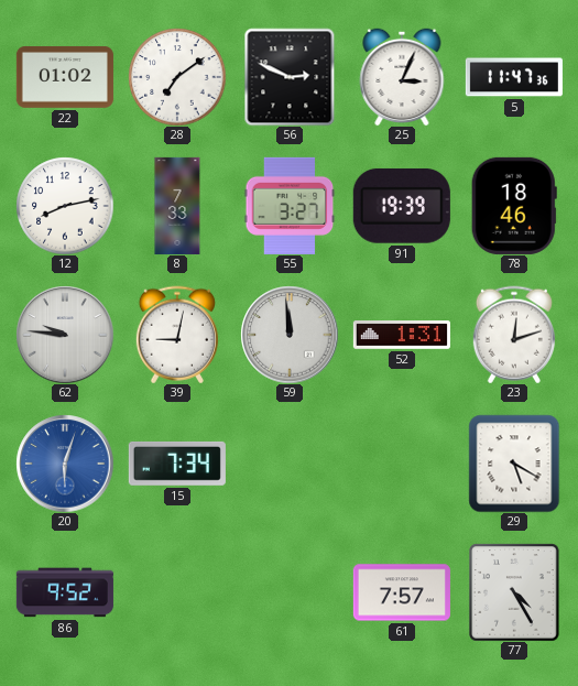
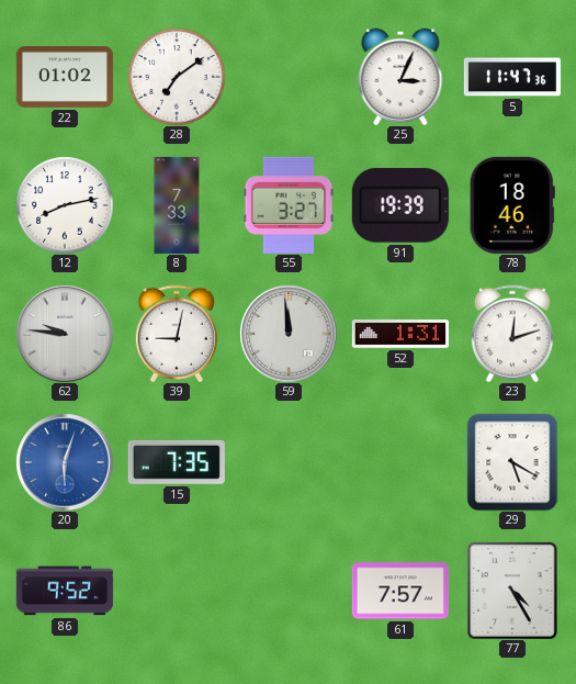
56: 2:49 -> none (290, 77)
15: 7:34 -> 7:35 (177, 462)
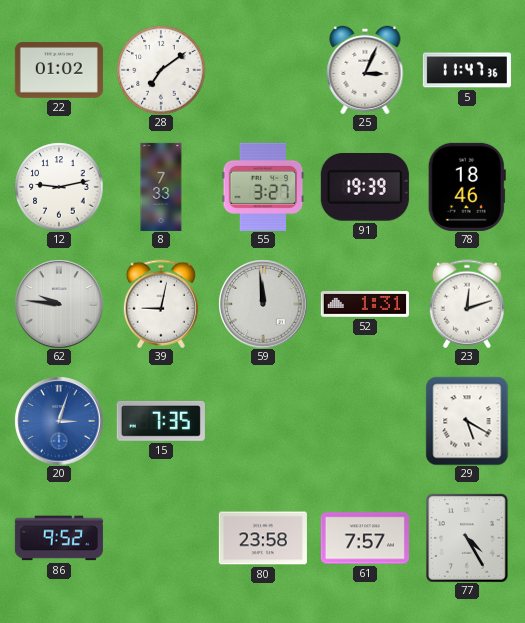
12: 8:13 -> 9:13 (59, 187)
20: 6:03 -> 3:03 (59, 421)
80: none -> 23:58 (263, 538)
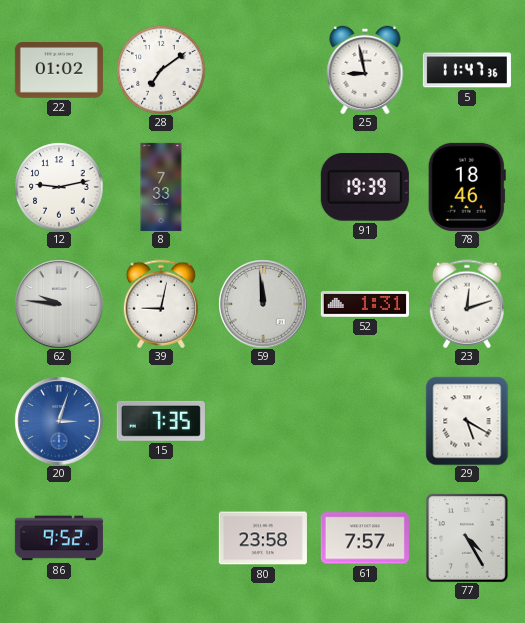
25: 3:04 -> 8:58 (365, 70)
55: 3:27 -> none (263, 187)
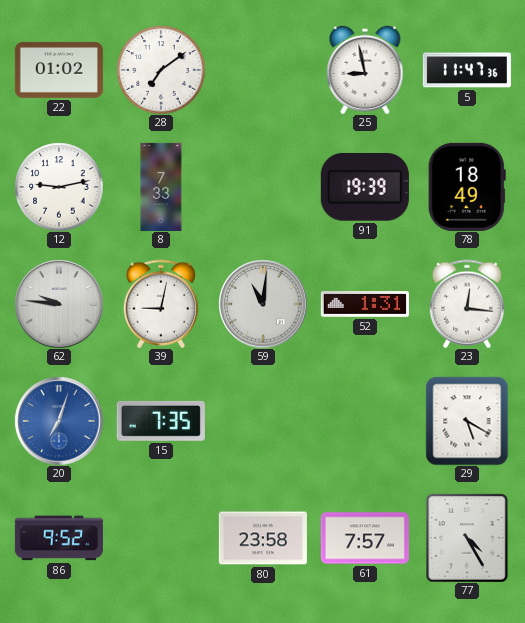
78: 18:46 -> 18:49 (467, 187)
59: 11:59 -> 11:01 (263, 304)
23: 12:12 -> 12:16 (467, 304)
20: 3:03 -> 7:03 (59, 421)
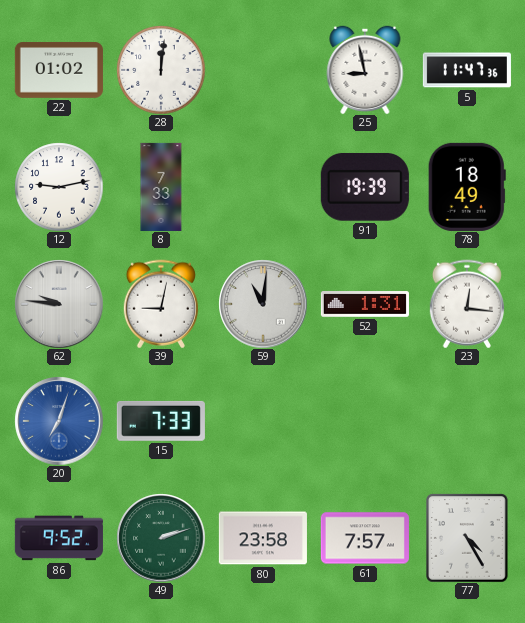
28: 7:09 -> 12:01 (161, 70)
15: 7:35 -> 7:33 (161, 421)
29: 5:20 -> none (467, 421)
49: none -> 2:12 (161, 538)
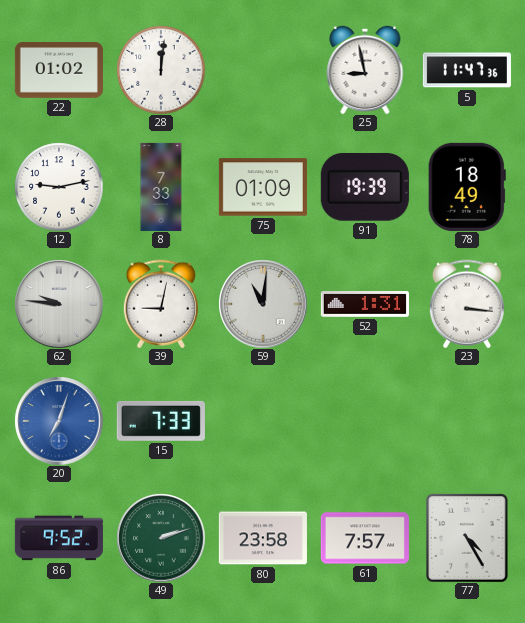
75: none -> 01:09 (263, 187)
23: 12:16 -> 3:16 (467, 304)
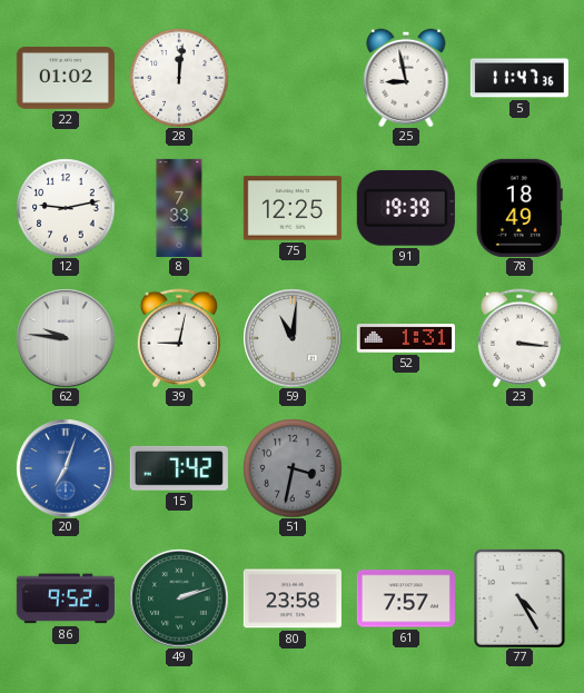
75: 01:09 -> 12:25 (293, 208)
15: 7:33 -> 7:42 (179, 468)
51: none -> 3:32 (293, 468)
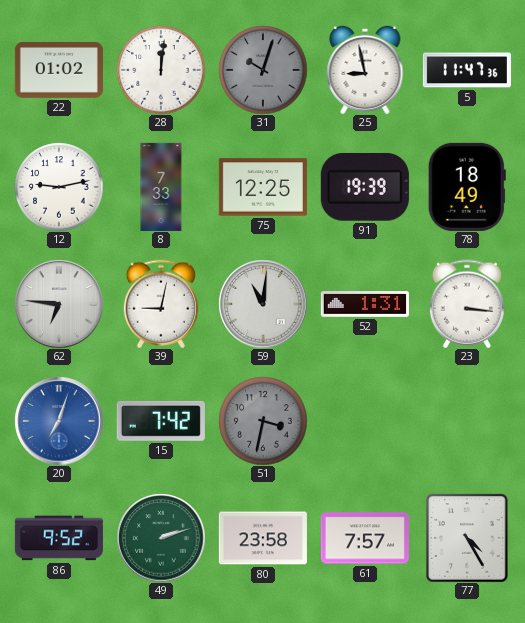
31: none -> 10:03 (263, 70)
62: 9:46 -> 6:46 (59, 304)
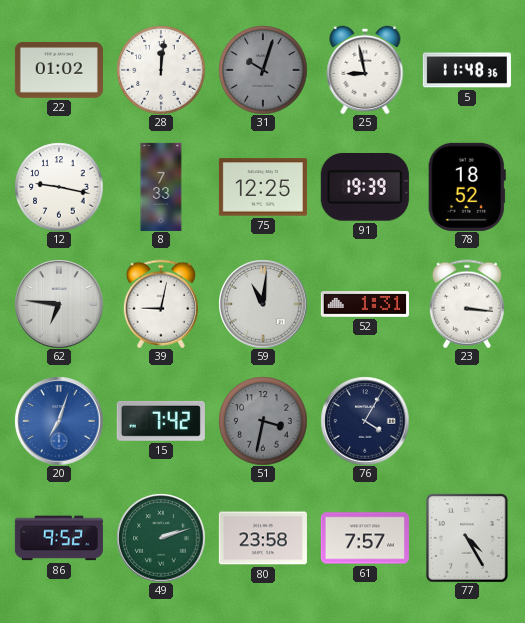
5: 11:47 -> 11:48 (467, 70)
12: 9:13 -> 9:17 (59, 187)
78: 18:49 -> 18:52 (467, 187)
76: none -> 4:05 (365, 421)
